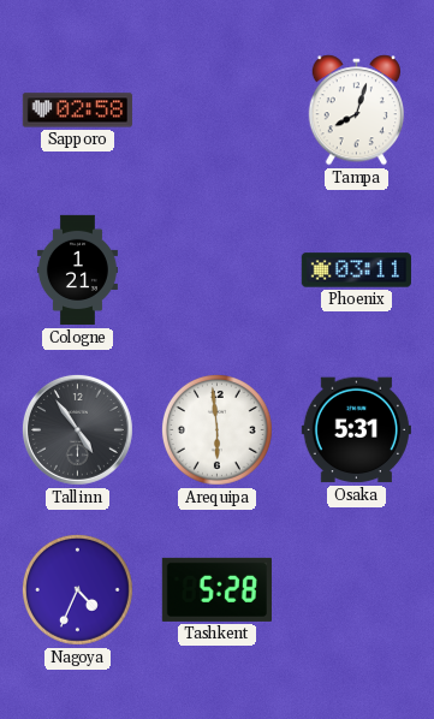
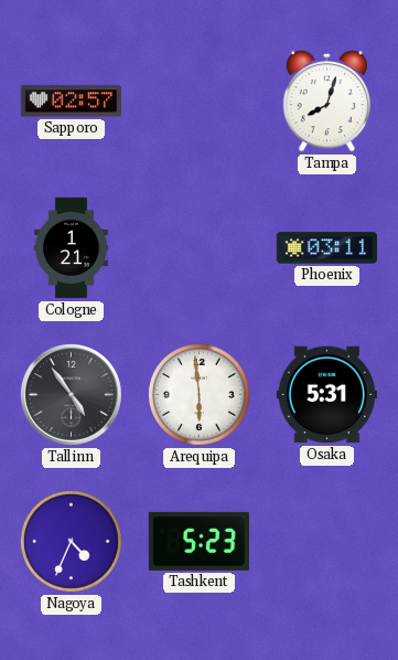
Sapporo: 02:58 -> 02:57 (71, 102)
Tashkent: 5:28 -> 5:23 (198, 541)
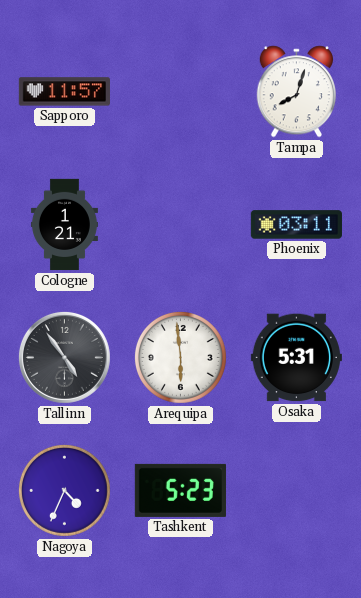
Sapporo: 02:57 -> 11:57 (64, 92)
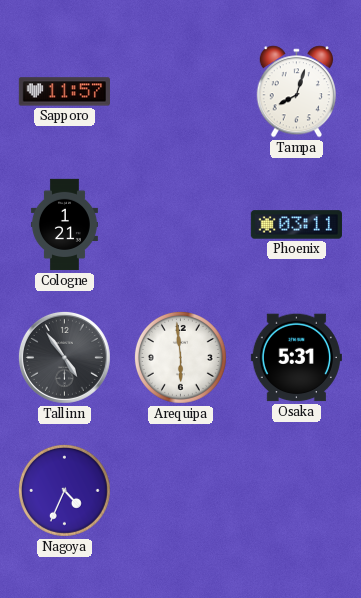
Tashkent: 5:23 -> none (180, 490)
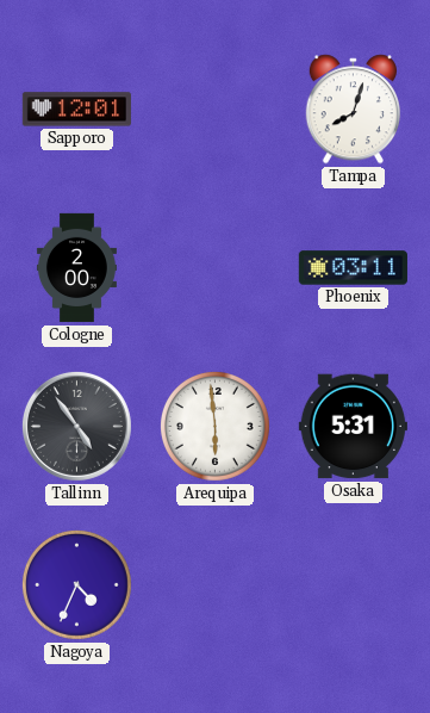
Sapporo: 11:57 -> 12:01 (76, 110)
Cologne: 1:21 -> 2:00 (76, 268)
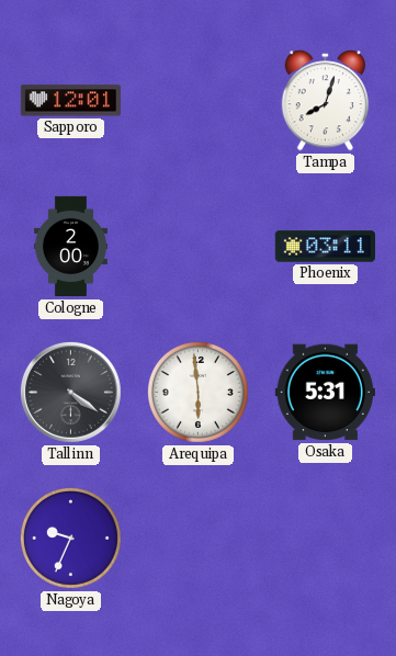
Tallinn: 4:54 -> 4:21 (70, 392)
Nagoya: 4:34 -> 9:34 (70, 538)
